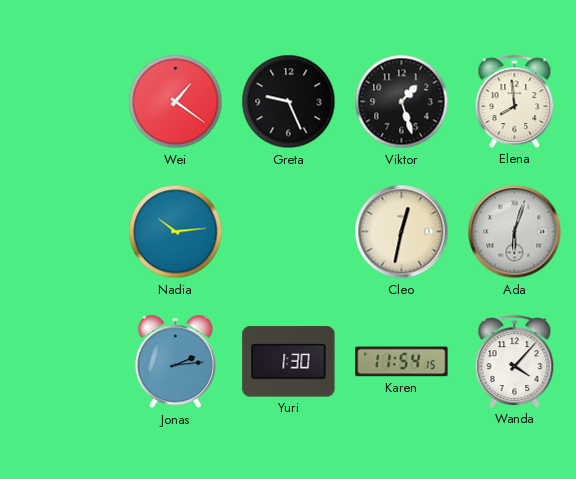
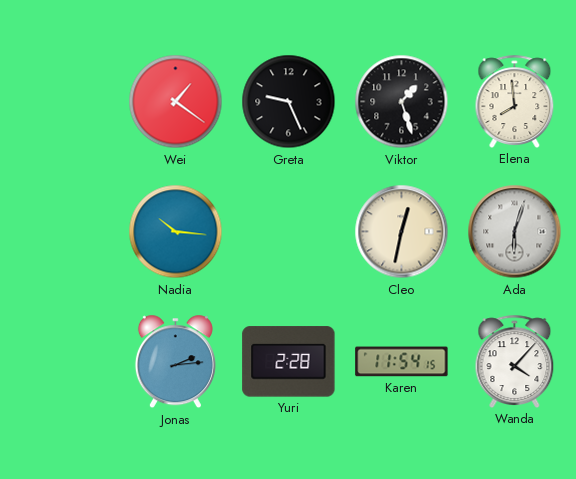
Nadia: 10:14 -> 10:16 (176, 232)
Yuri: 1:30 -> 2:28 (289, 362)
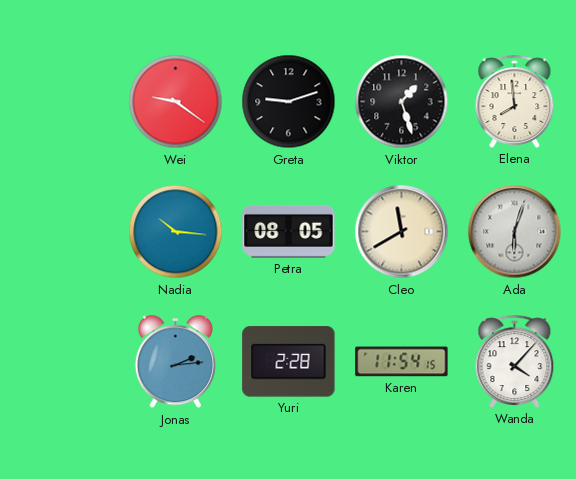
Wei: 1:21 -> 9:21 (176, 102)
Greta: 9:26 -> 9:12 (289, 102)
Petra: none -> 08:05 (289, 231)
Cleo: 12:32 -> 11:40 (402, 232)
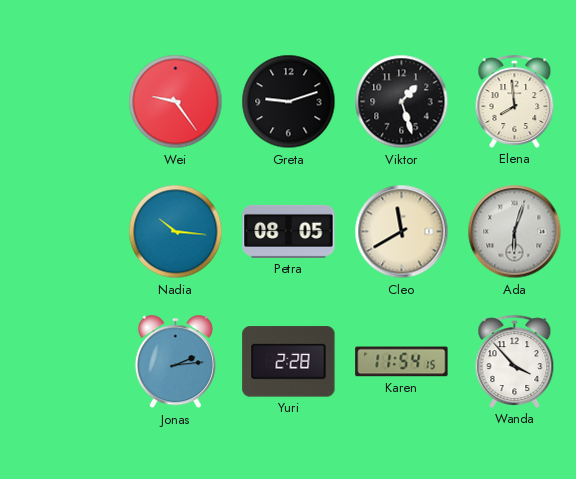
Wei: 9:21 -> 9:24 (176, 102)
Wanda: 4:07 -> 3:53 (515, 361)
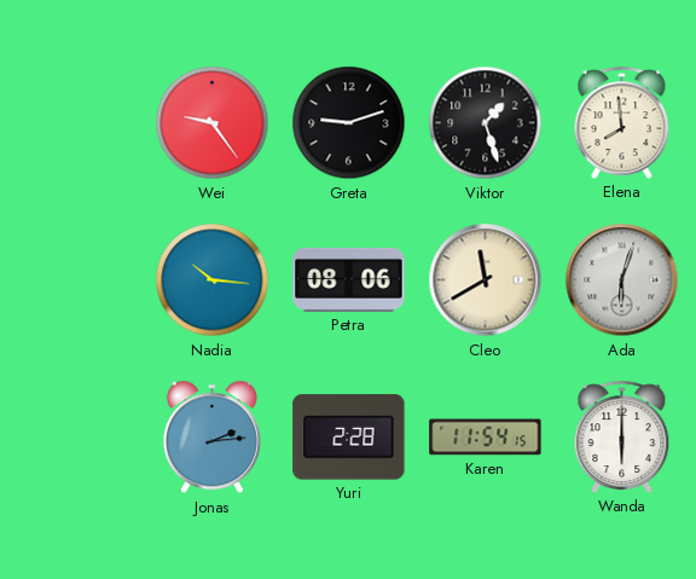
Petra: 08:05 -> 08:06 (349, 279)
Wanda: 3:53 -> 6:00 (622, 436)
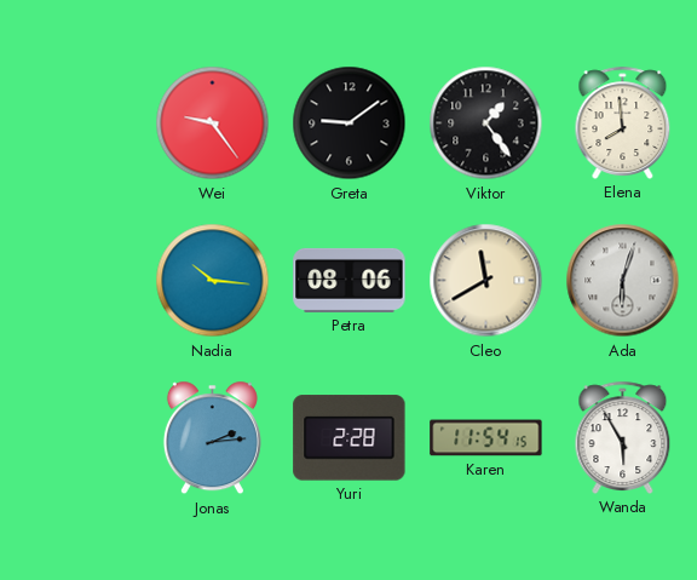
Greta: 9:12 -> 9:09 (350, 124)
Viktor: 1:27 -> 1:24 (486, 124)
Wanda: 6:00 -> 5:55 (623, 437)
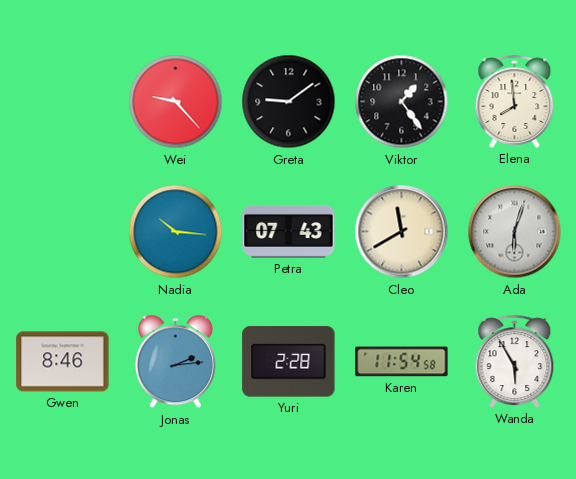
Wei: 9:24 -> 9:23 (176, 102)
Petra: 08:06 -> 07:43 (289, 231)
Gwen: none -> 8:46 (63, 362)
Karen: 11:54:15 -> 11:54:58 (402, 362)
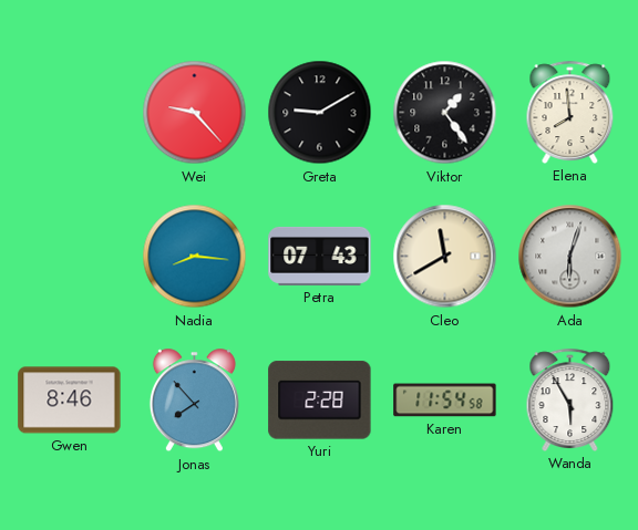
Greta: 9:09 -> 9:10 (320, 113)
Nadia: 10:16 -> 8:16 (195, 257)
Jonas: 2:14 -> 7:53 (194, 401)
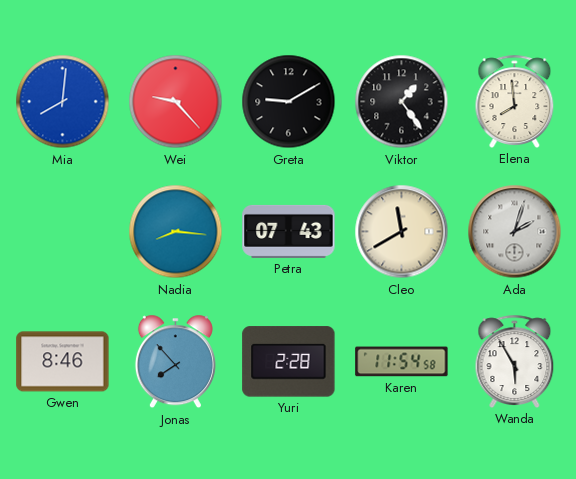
Mia: none -> 8:01 (63, 102)
Ada: 6:03 -> 2:03 (515, 232)
